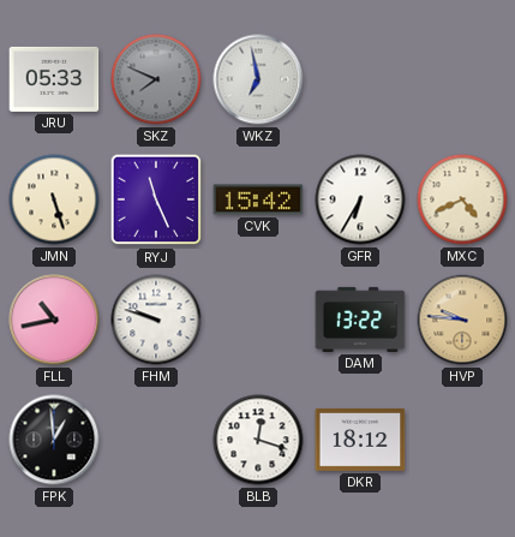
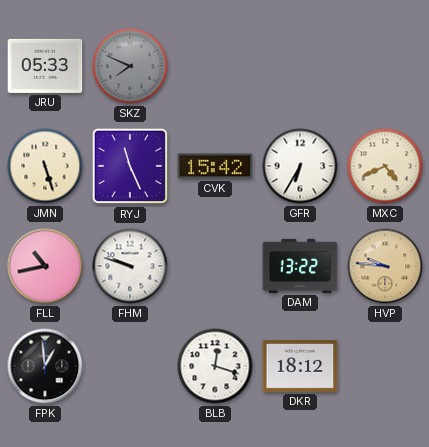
WKZ: 6:58 -> none (258, 79)
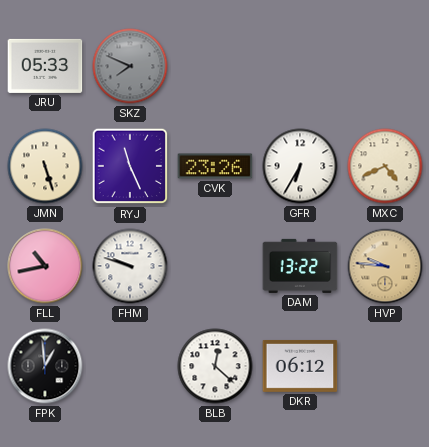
CVK: 15:42 -> 23:26 (215, 166)
BLB: 12:18 -> 12:22 (215, 366)
DKR: 18:12 -> 06:12 (300, 366)
